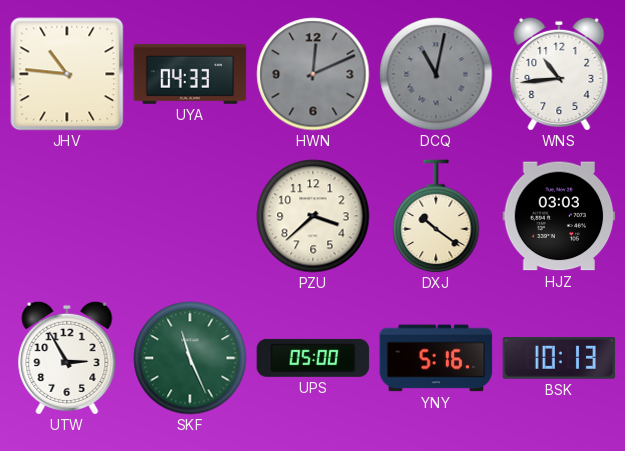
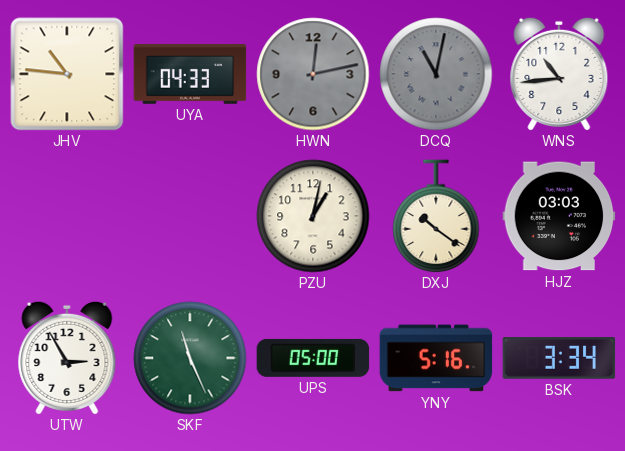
HWN: 12:11 -> 12:13 (313, 74)
PZU: 3:38 -> 1:02 (313, 216)
BSK: 10:13 -> 3:34 (559, 358)
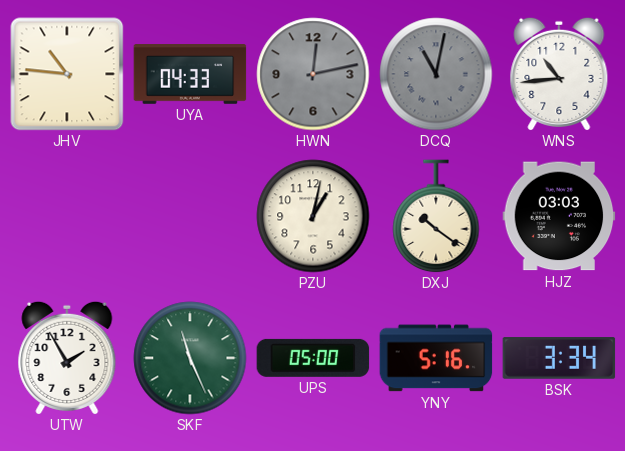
UTW: 2:55 -> 1:55 (67, 358)
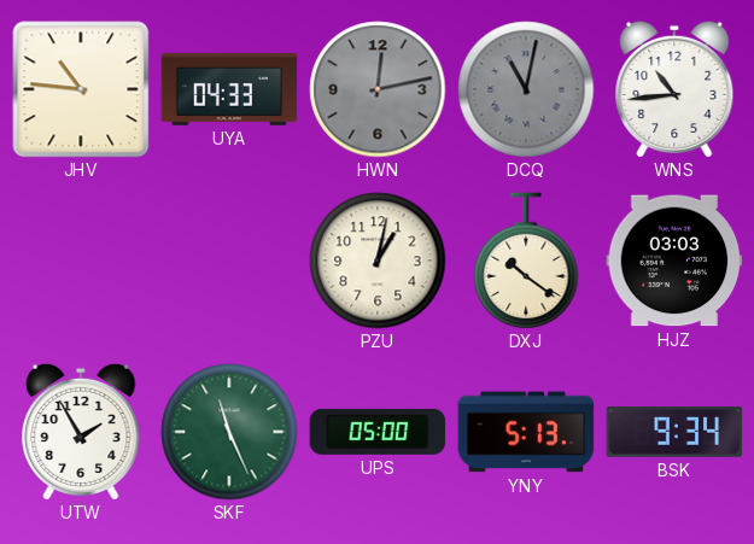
YNY: 5:16 -> 5:13 (526, 432)
BSK: 3:34 -> 9:34 (674, 432)
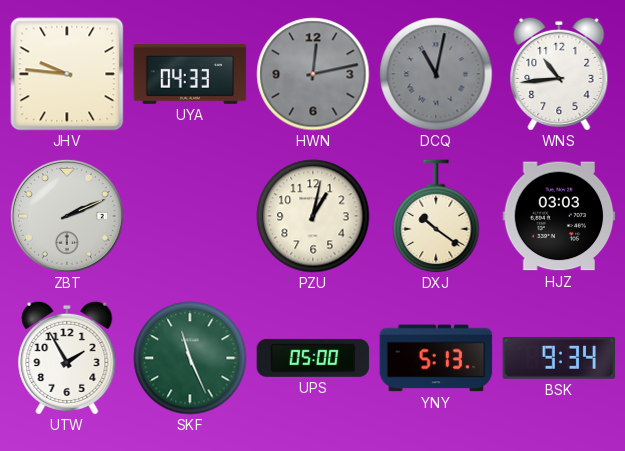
JHV: 10:46 -> 9:46 (67, 74)
ZBT: none -> 2:11 (67, 216)
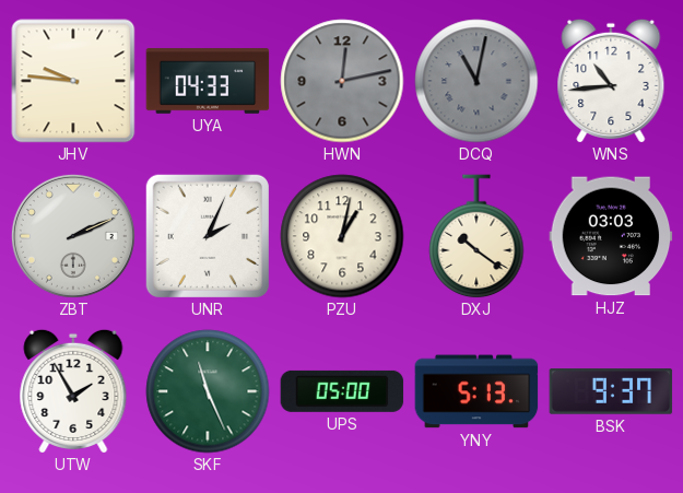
UNR: none -> 2:04 (208, 236)
BSK: 9:34 -> 9:37 (611, 391)
